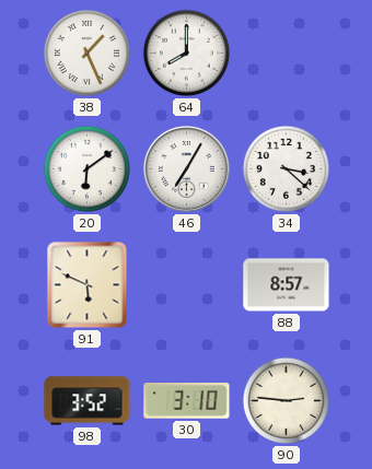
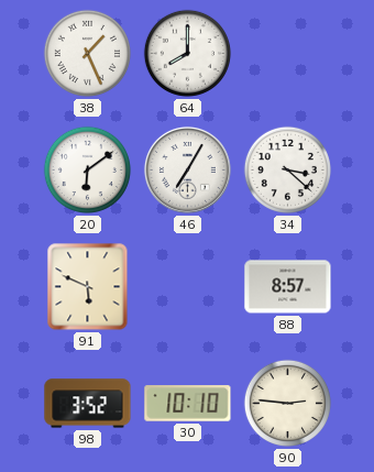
30: 3:10 -> 10:10 (188, 404)
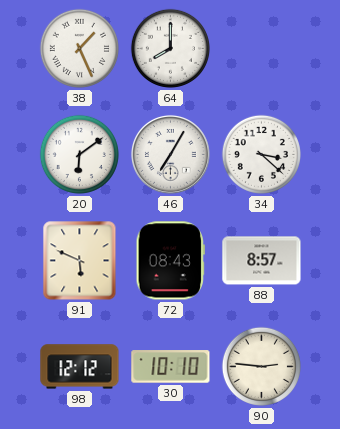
72: none -> 08:43 (170, 261)
98: 3:52 -> 12:12 (80, 367)
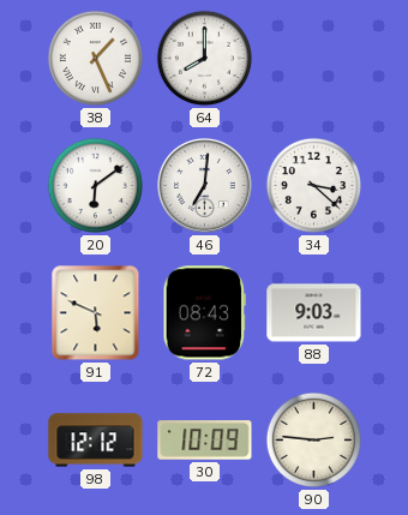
46: 7:05 -> 7:01 (204, 185)
88: 8:57 -> 9:03 (314, 313)
30: 10:10 -> 10:09 (205, 441)
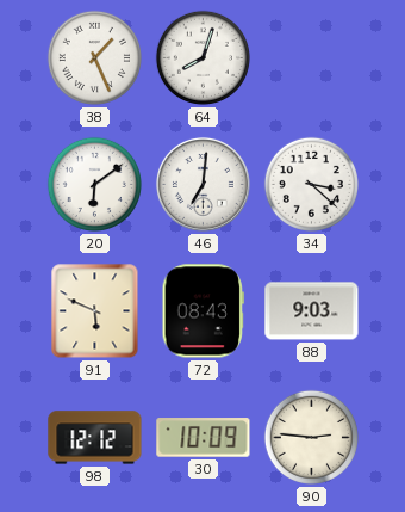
64: 8:00 -> 8:03 (202, 57)
